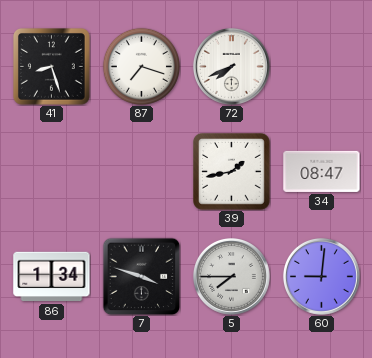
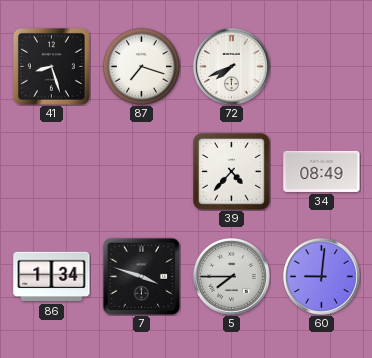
39: 1:43 -> 4:37 (231, 171)
34: 08:47 -> 08:49 (322, 171)
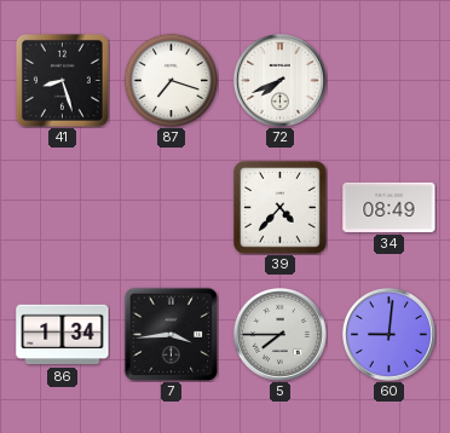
7: 3:48 -> 3:44 (171, 334)
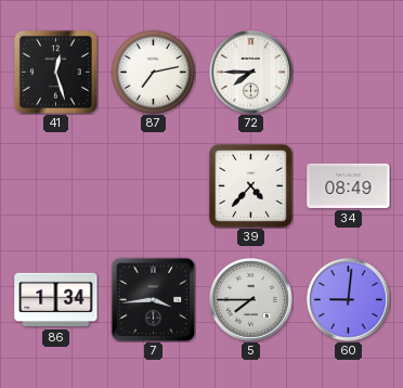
41: 8:27 -> 12:27 (55, 72)
87: 7:18 -> 7:13 (153, 72)
72: 7:41 -> 7:45 (251, 73)
